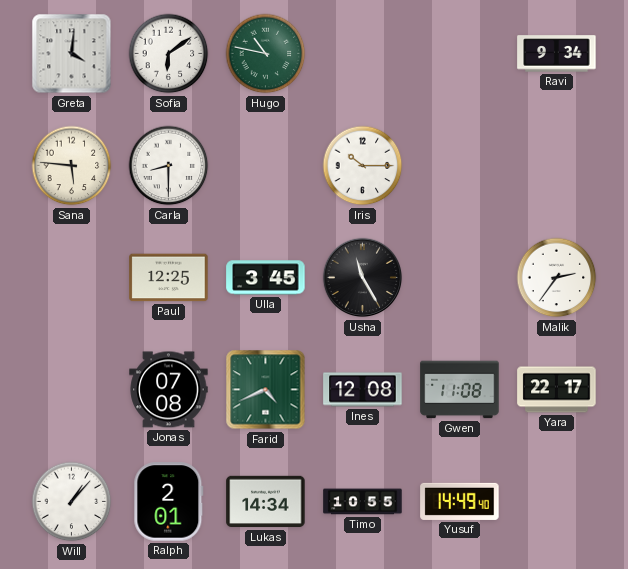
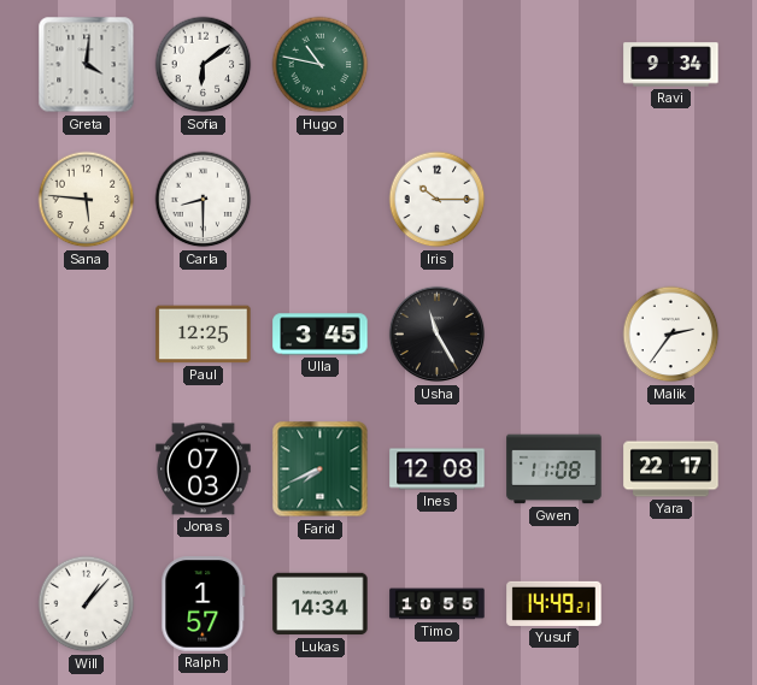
Jonas: 07:08 -> 07:03 (204, 470)
Farid: 4:41 -> 7:41 (321, 470)
Ralph: 2:01 -> 1:57 (204, 604)
Yusuf: 14:49:40 -> 14:49:21 (554, 603)
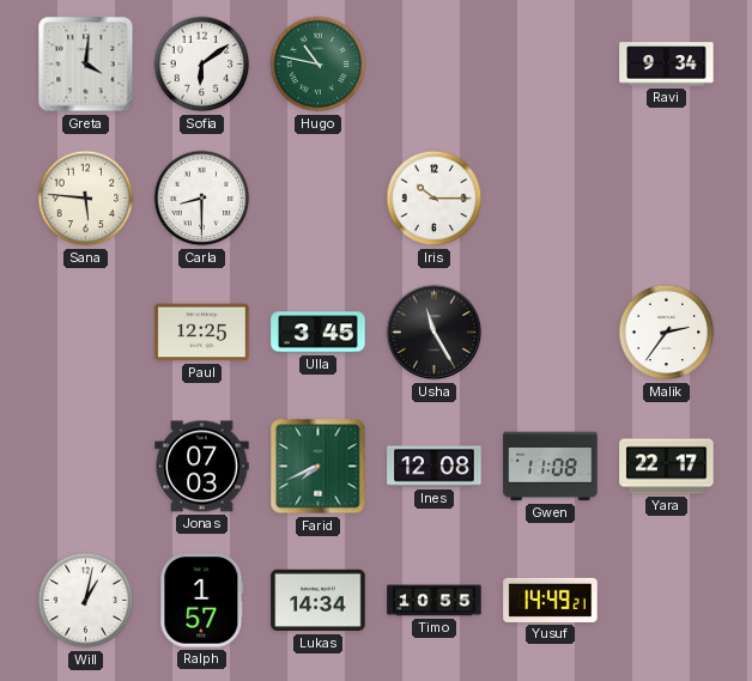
Will: 1:07 -> 1:02 (86, 601)
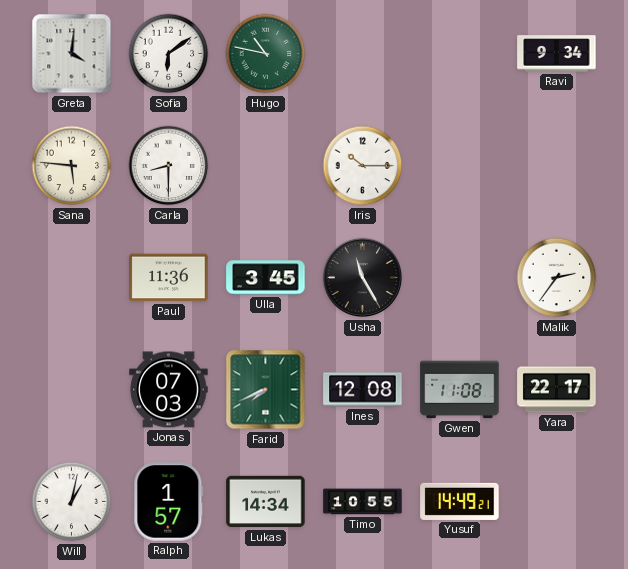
Paul: 12:25 -> 11:36 (169, 278)
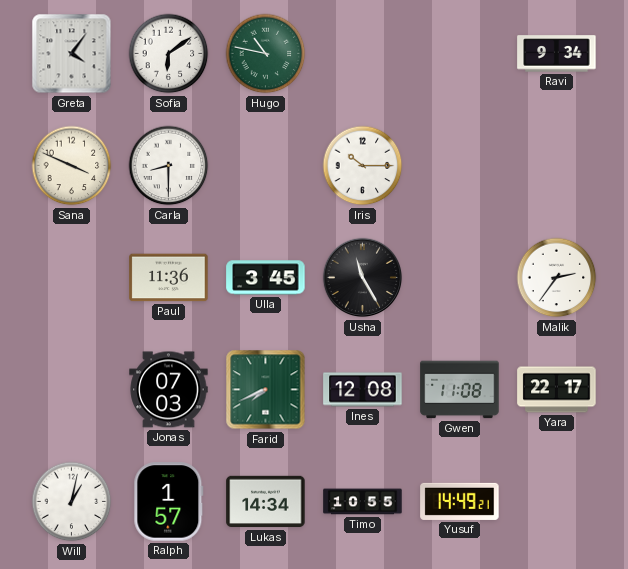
Greta: 4:01 -> 4:06 (72, 54)
Sana: 5:46 -> 3:49 (72, 166)
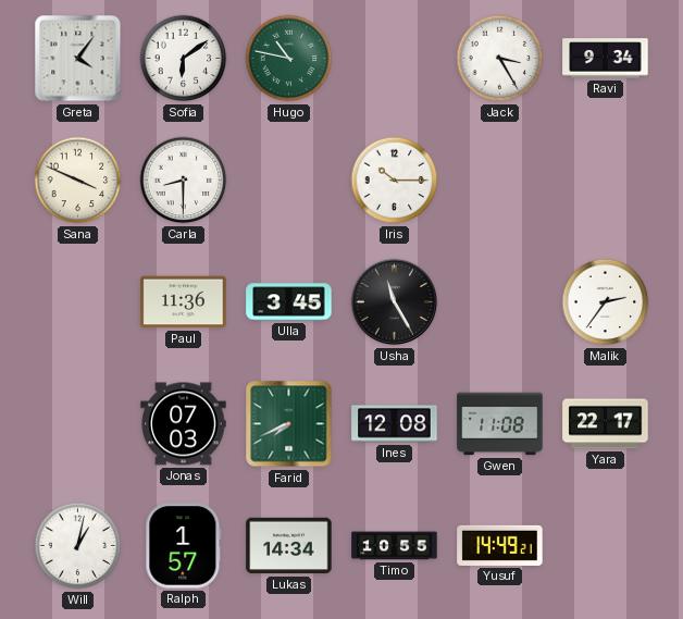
Jack: none -> 3:25 (500, 59)
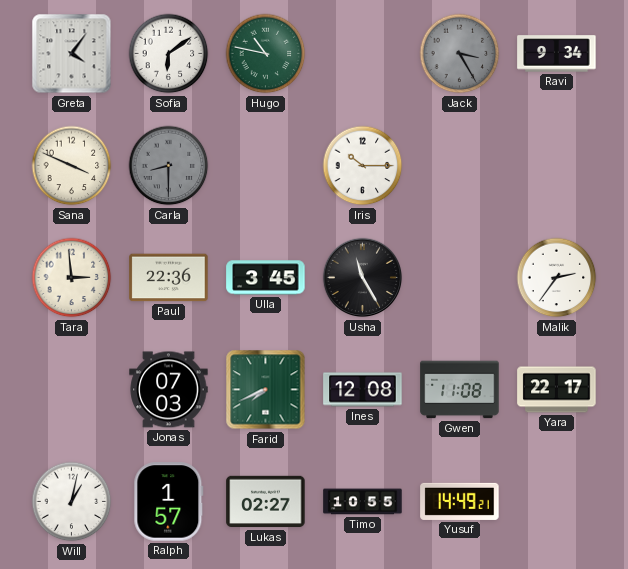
Jack dial: white -> grey (460, 54)
Carla dial: white -> grey (169, 166)
Tara: none -> 2:59 (72, 278)
Paul: 11:36 -> 22:36 (169, 278)
Lukas: 14:34 -> 02:27 (266, 502)
